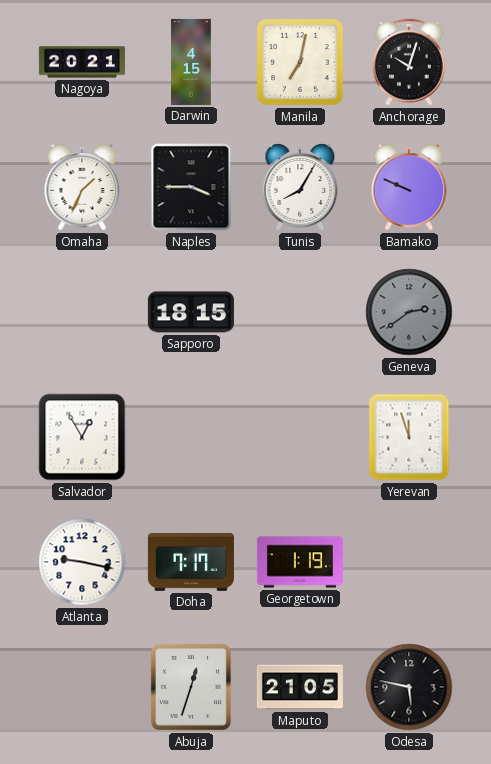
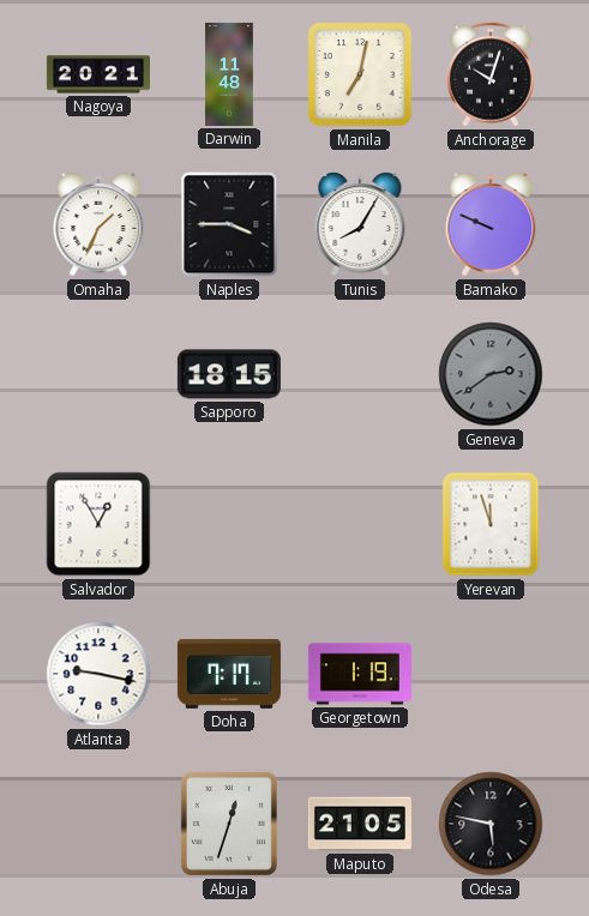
Darwin: 4:15 -> 11:48 (229, 74)
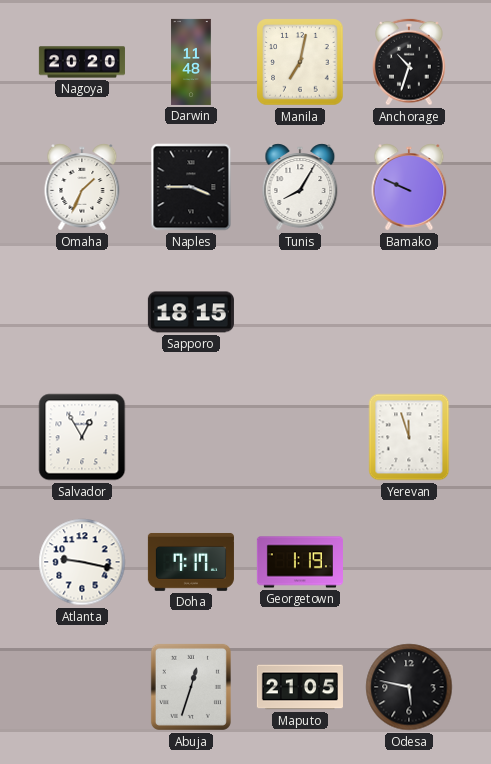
Nagoya: 20:21 -> 20:20 (82, 62)
Anchorage: 10:03 -> 10:33 (409, 62)
Geneva: 2:39 -> none (491, 374)
